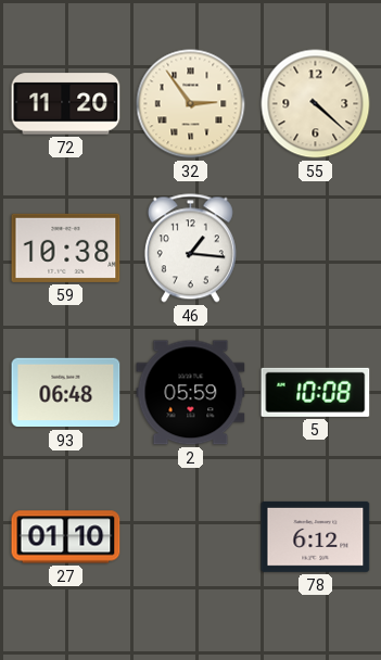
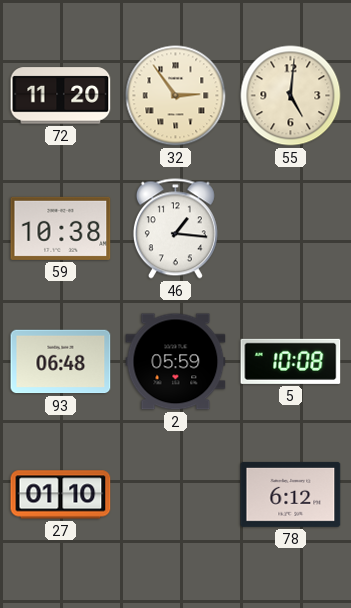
55: 4:22 -> 5:01 (291, 96)
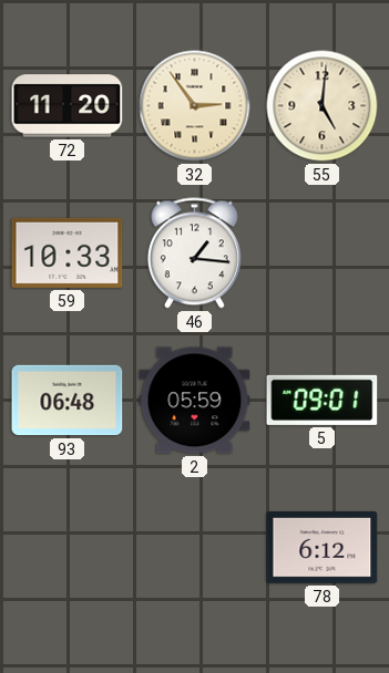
59: 10:38 -> 10:33 (68, 252)
5: 10:08 -> 09:01 (323, 400)
27: 01:10 -> none (61, 495)
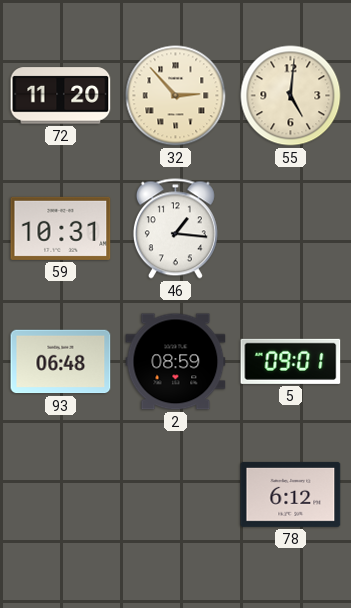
32: 2:54 -> 2:53 (176, 96)
59: 10:33 -> 10:31 (61, 228)
2: 05:59 -> 08:59 (176, 362)
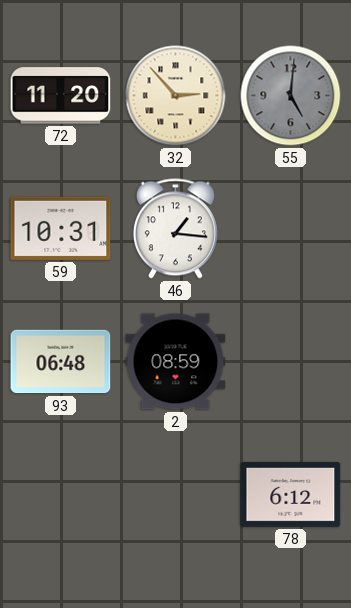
55 dial: cream -> grey (291, 96)
5: 09:01 -> none (291, 361)
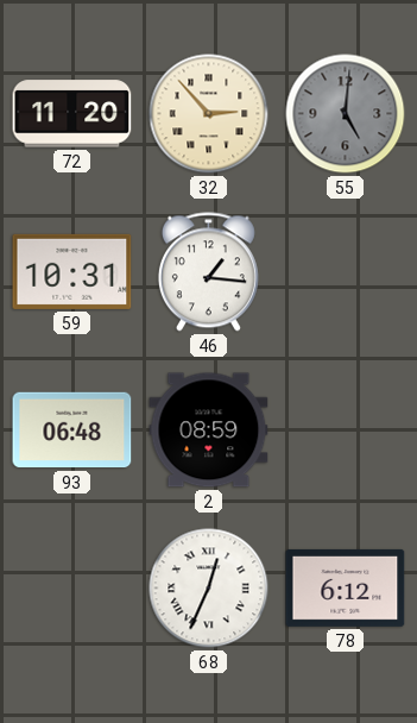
68: none -> 12:34 (209, 589)
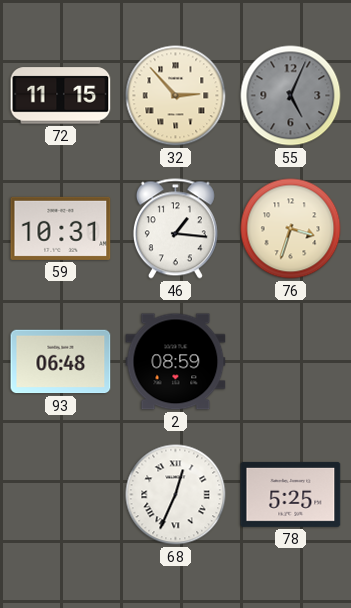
72: 11:20 -> 11:15 (61, 96)
55: 5:01 -> 5:04 (291, 96)
76: none -> 3:33 (291, 229)
78: 6:12 -> 5:25 (291, 494)
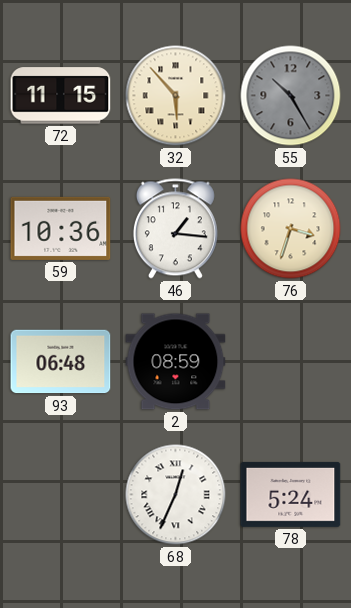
32: 2:53 -> 5:53 (176, 96)
55: 5:04 -> 10:25 (291, 96)
59: 10:31 -> 10:36 (61, 228)
78: 5:25 -> 5:24 (291, 494)
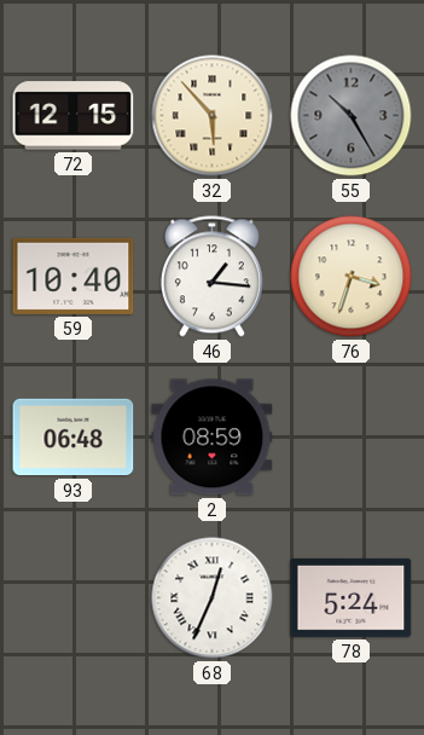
72: 11:15 -> 12:15 (74, 116)
59: 10:36 -> 10:40 (74, 276)
